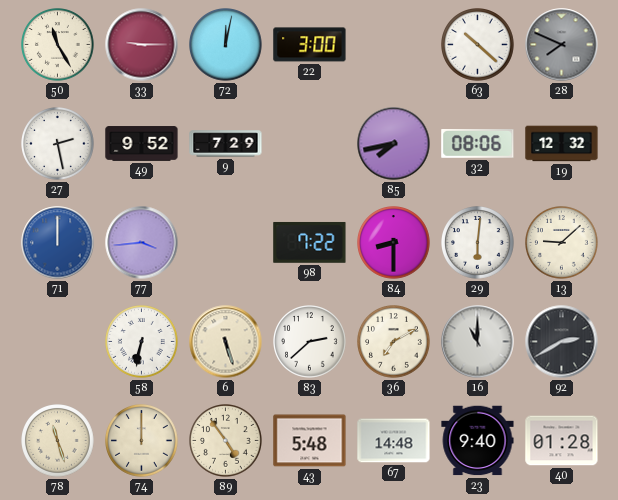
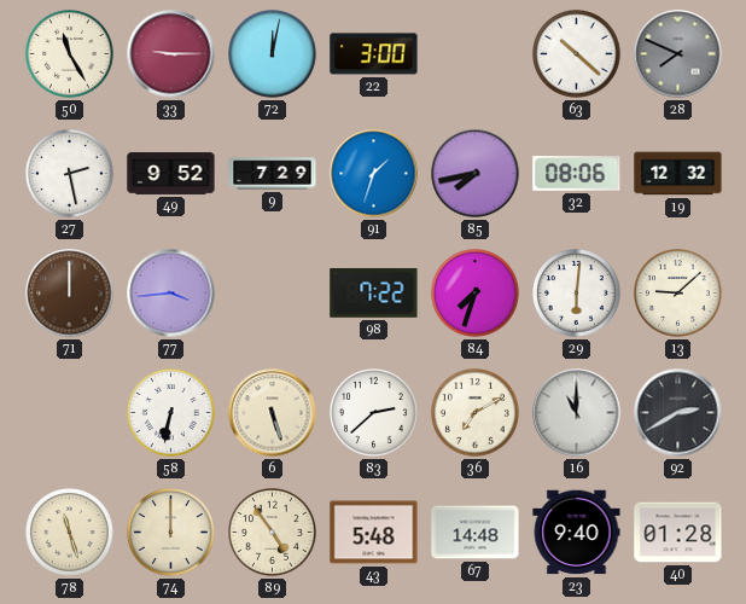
91: none -> 1:33 (374, 174)
71 dial: blue -> brown (70, 294)
84: 8:30 -> 7:33 (476, 294)
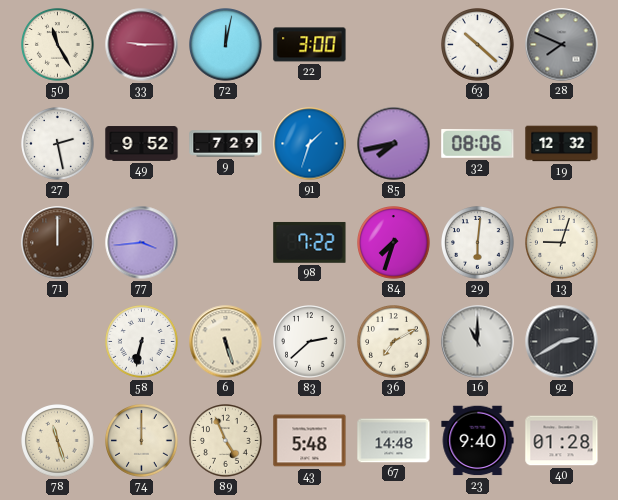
13: 9:08 -> 9:03 (562, 243)
89: 4:54 -> 4:56 (226, 441)
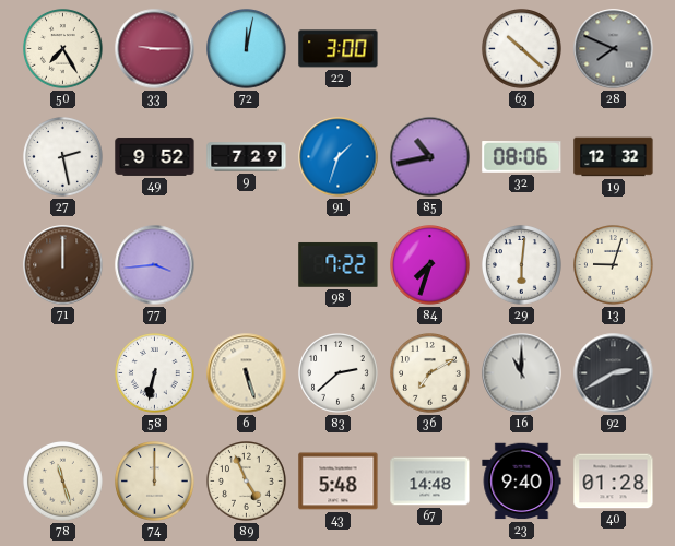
50: 11:25 -> 7:25 (63, 49)
85: 7:43 -> 10:43 (430, 157)
